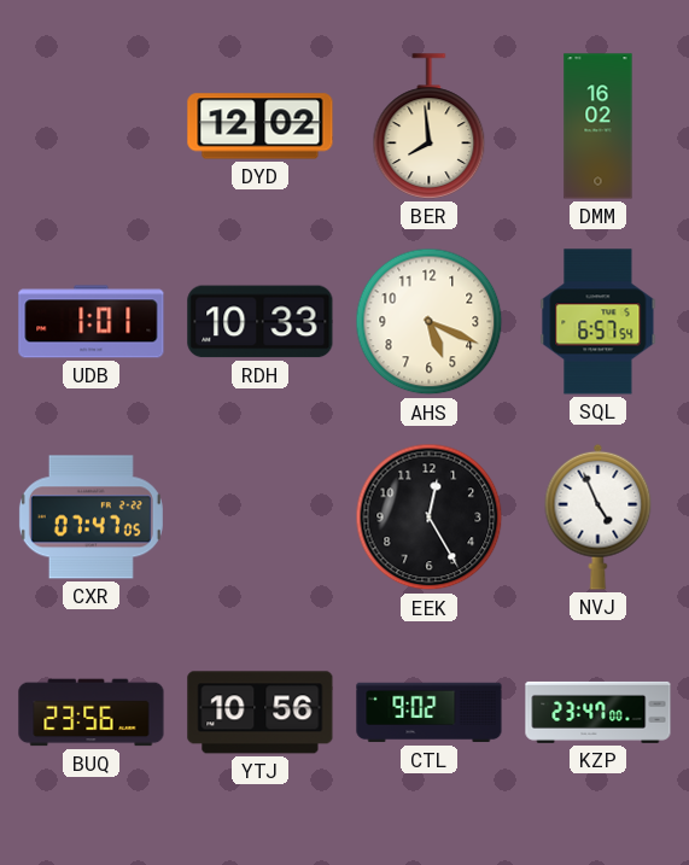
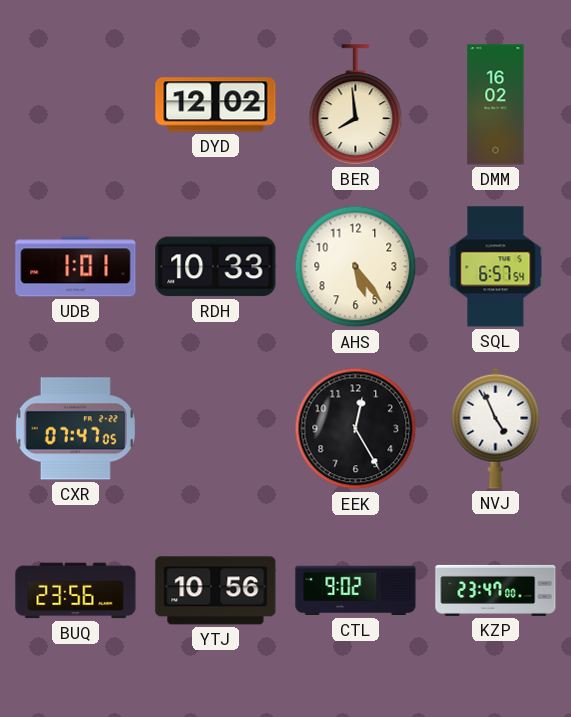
AHS: 5:19 -> 5:24 (356, 267)
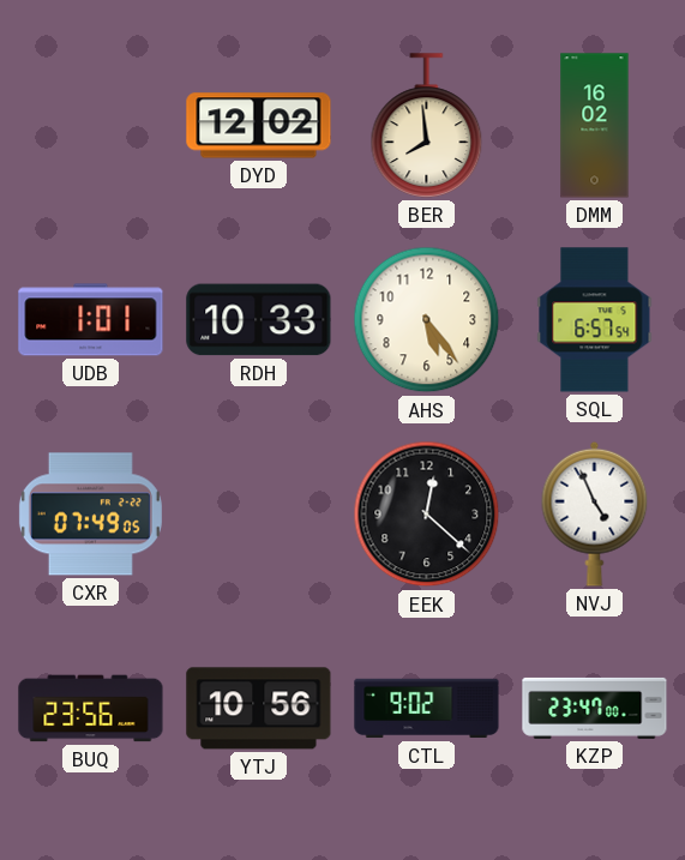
CXR: 07:47 -> 07:49 (90, 515)
EEK: 12:25 -> 12:22 (427, 515)
